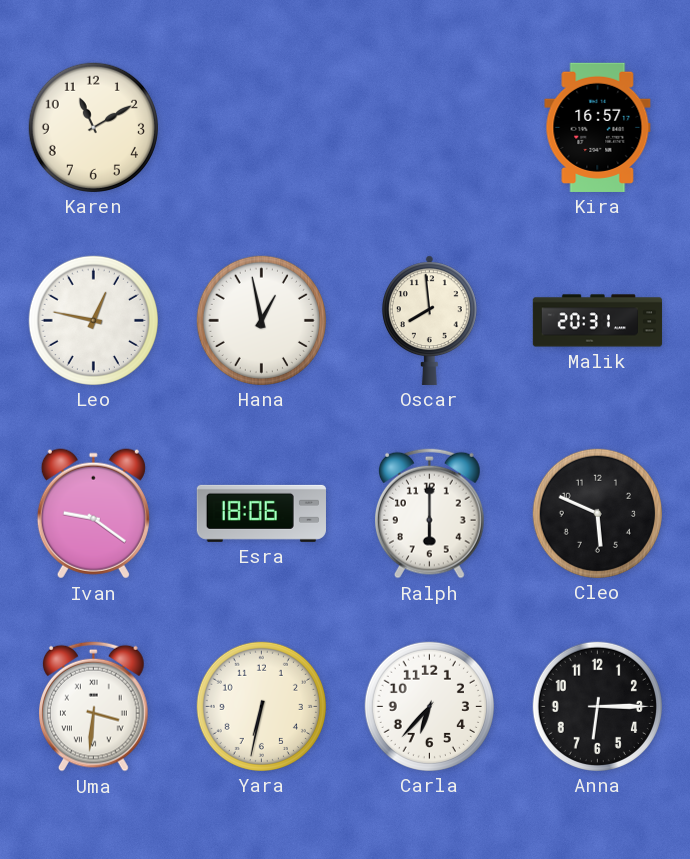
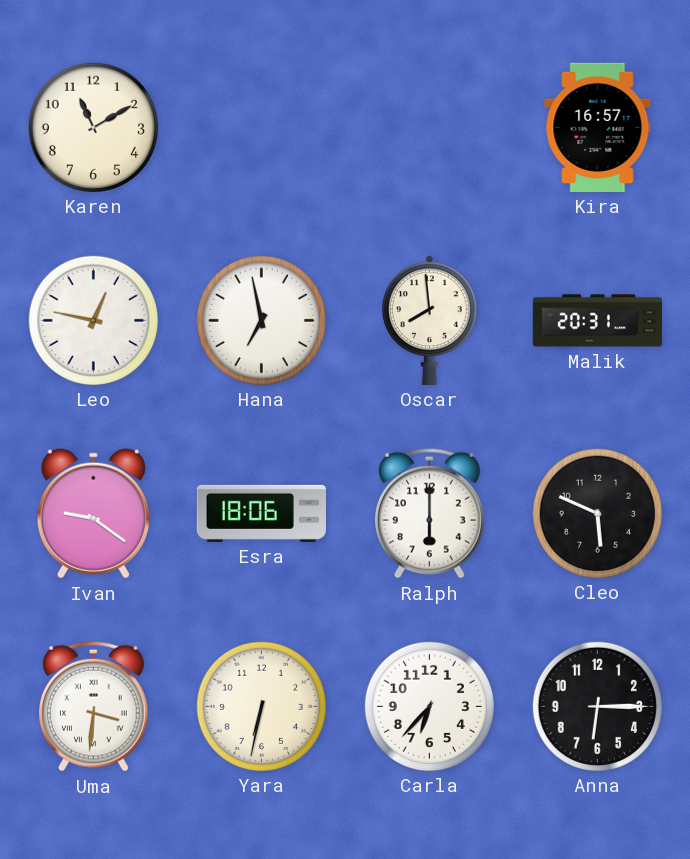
Hana: 12:58 -> 6:58 (261, 320)
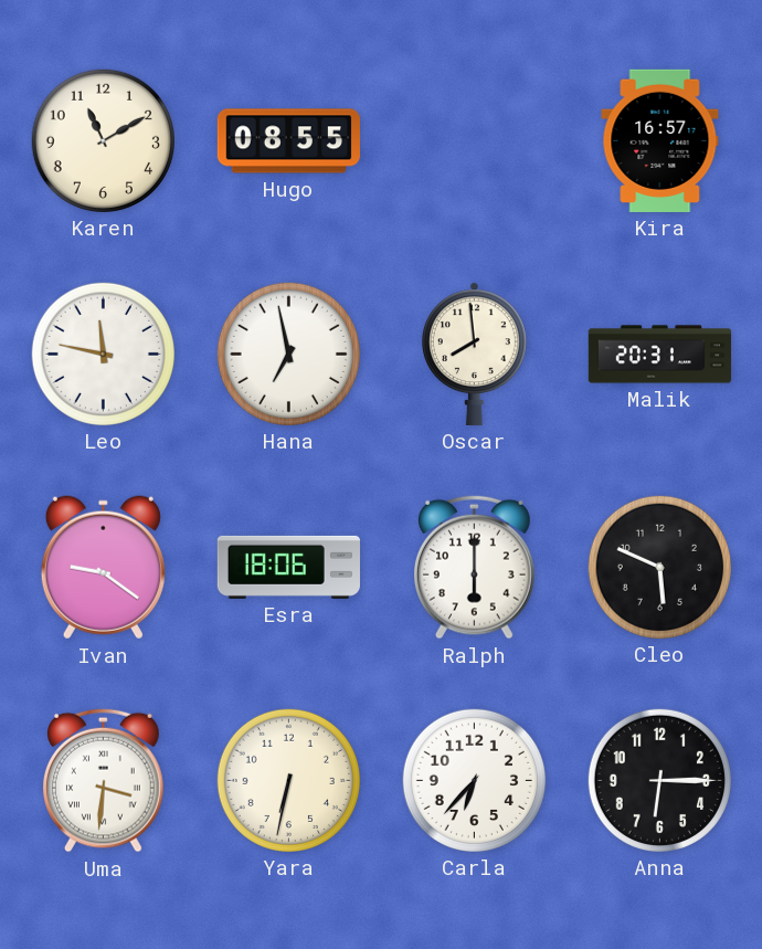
Hugo: none -> 08:55 (288, 141)
Leo: 12:47 -> 11:47 (103, 354)
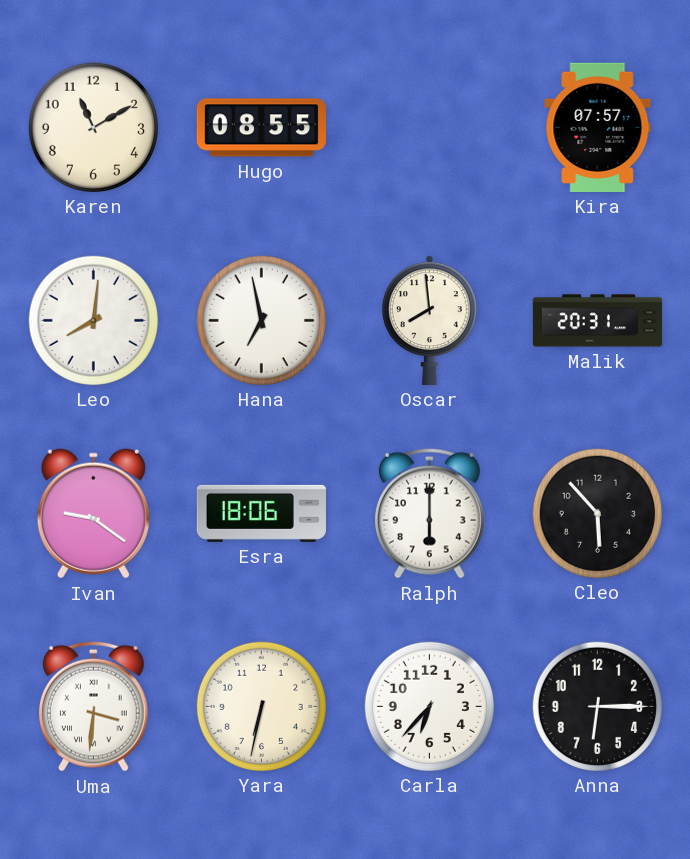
Kira: 16:57 -> 07:57 (598, 127)
Leo: 11:47 -> 8:01 (93, 320)
Cleo: 5:49 -> 5:53 (597, 513)
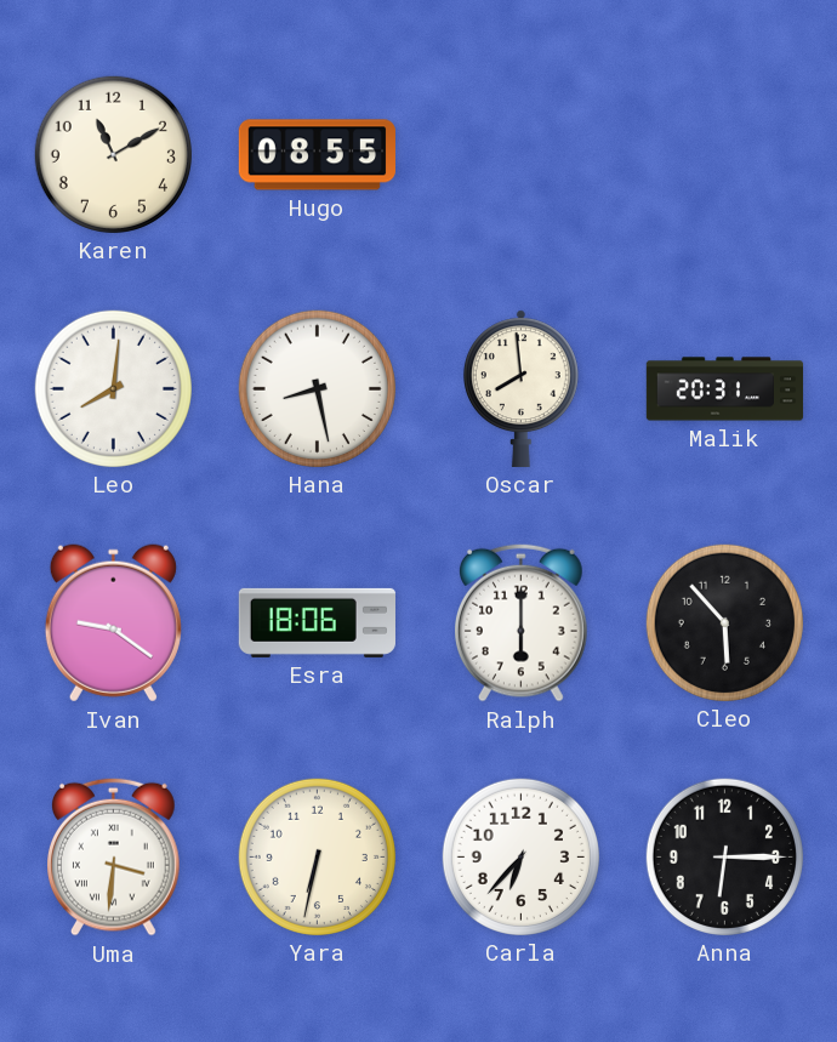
Kira: 07:57 -> none (598, 127)
Hana: 6:58 -> 8:28 (317, 388)
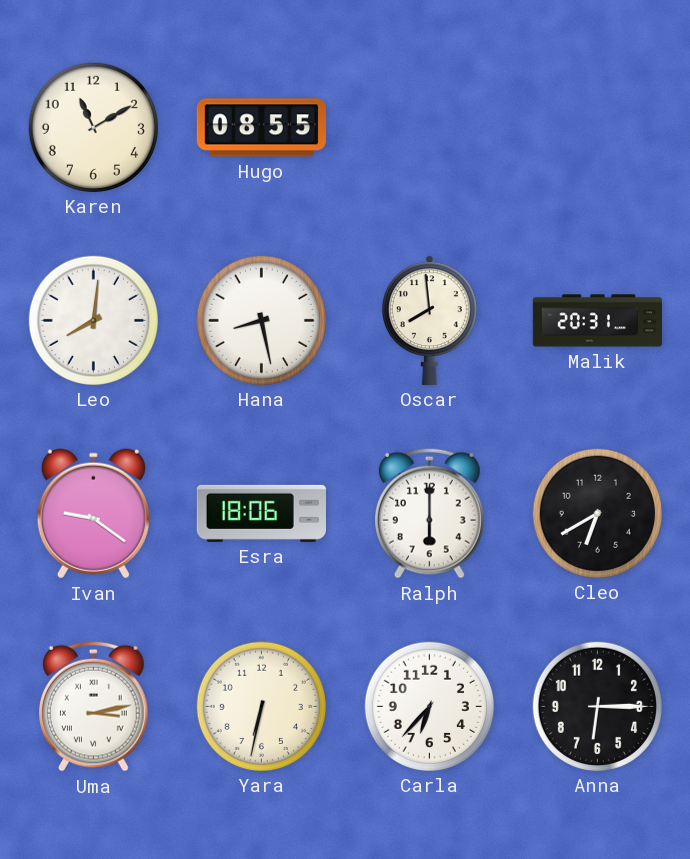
Cleo: 5:53 -> 6:40 (597, 513)
Uma: 3:31 -> 3:13 (94, 706)
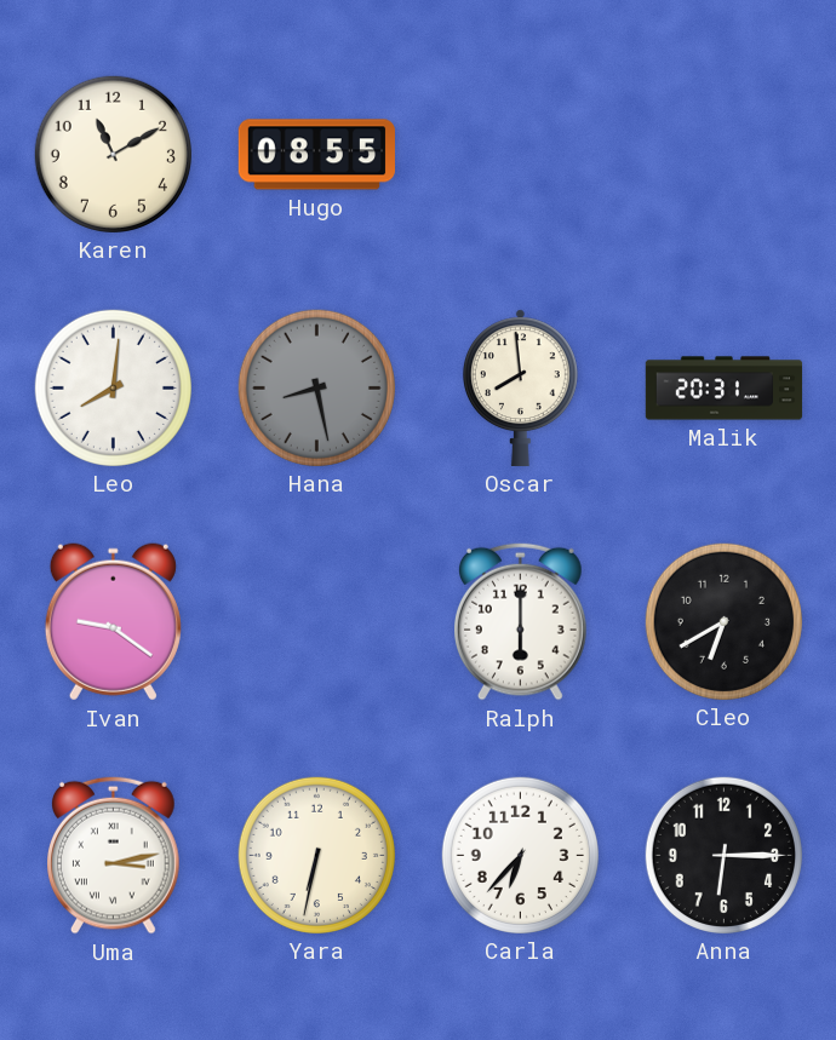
Hana dial: white -> grey (316, 387)
Esra: 18:06 -> none (261, 513)
